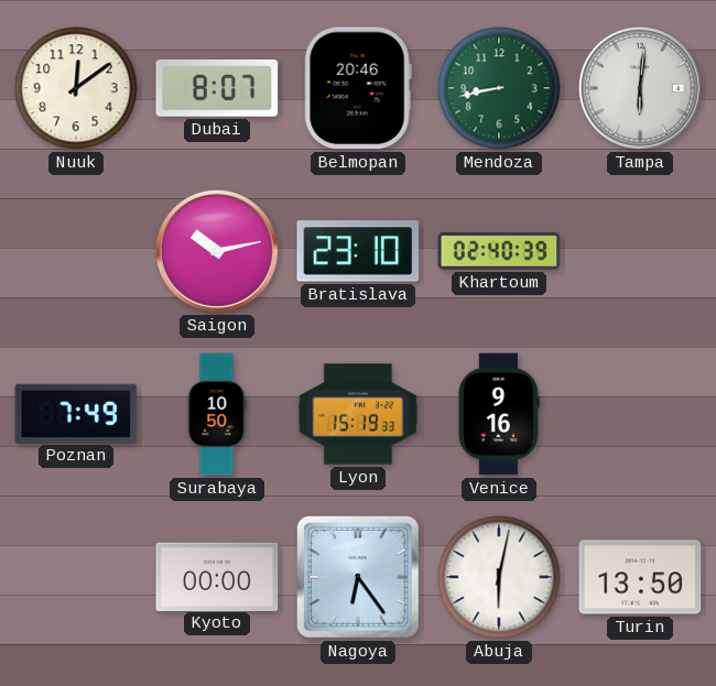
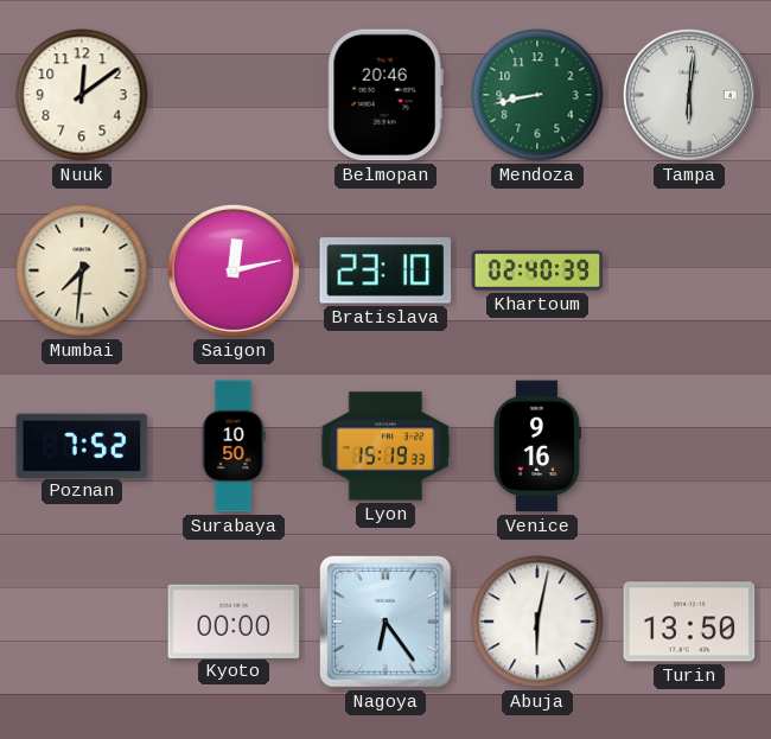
Dubai: 8:07 -> none (217, 89)
Mumbai: none -> 7:31 (82, 270)
Saigon: 10:13 -> 12:13 (234, 270)
Poznan: 7:49 -> 7:52 (82, 445)
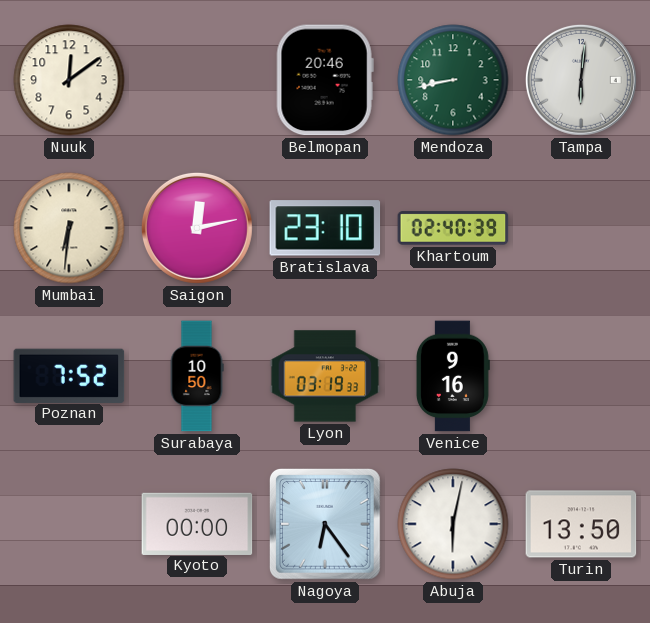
Mumbai: 7:31 -> 6:31 (69, 228)
Lyon: 15:19 -> 03:19 (325, 376)
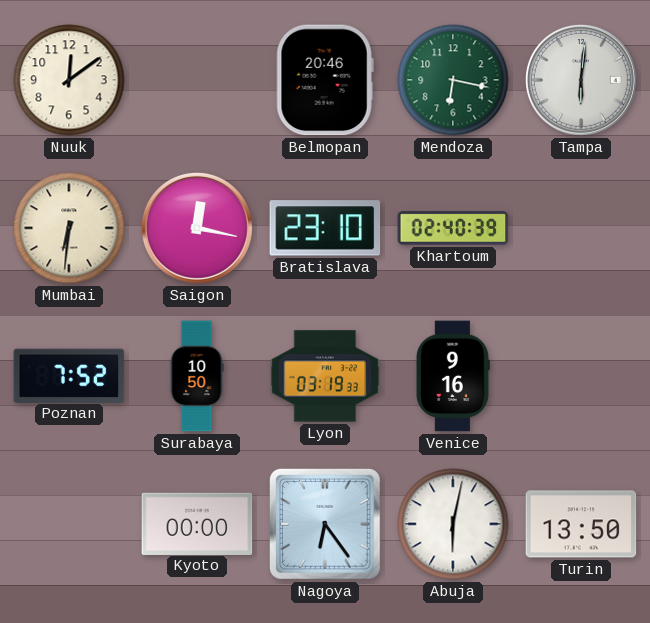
Mendoza: 8:43 -> 6:17 (453, 80)
Saigon: 12:13 -> 12:17 (197, 228)
